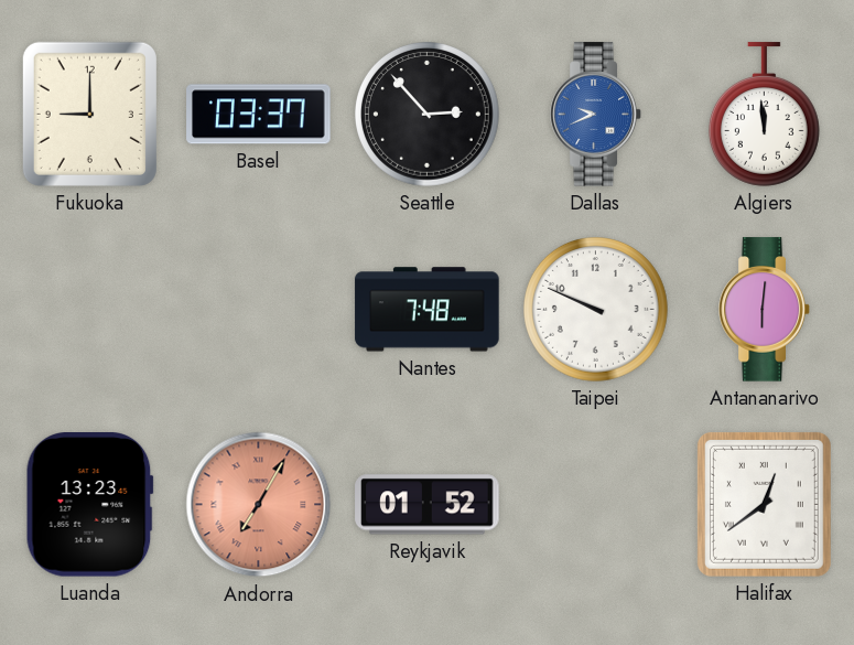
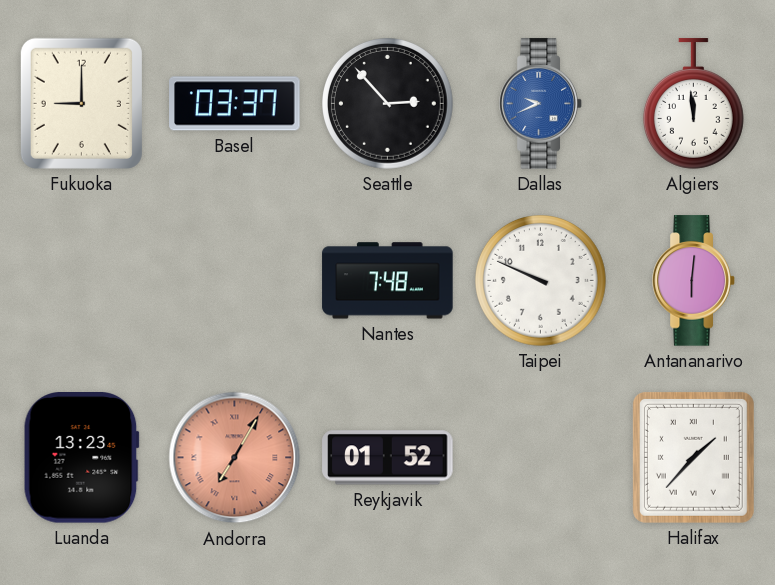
Halifax: 12:39 -> 1:37 (693, 457)
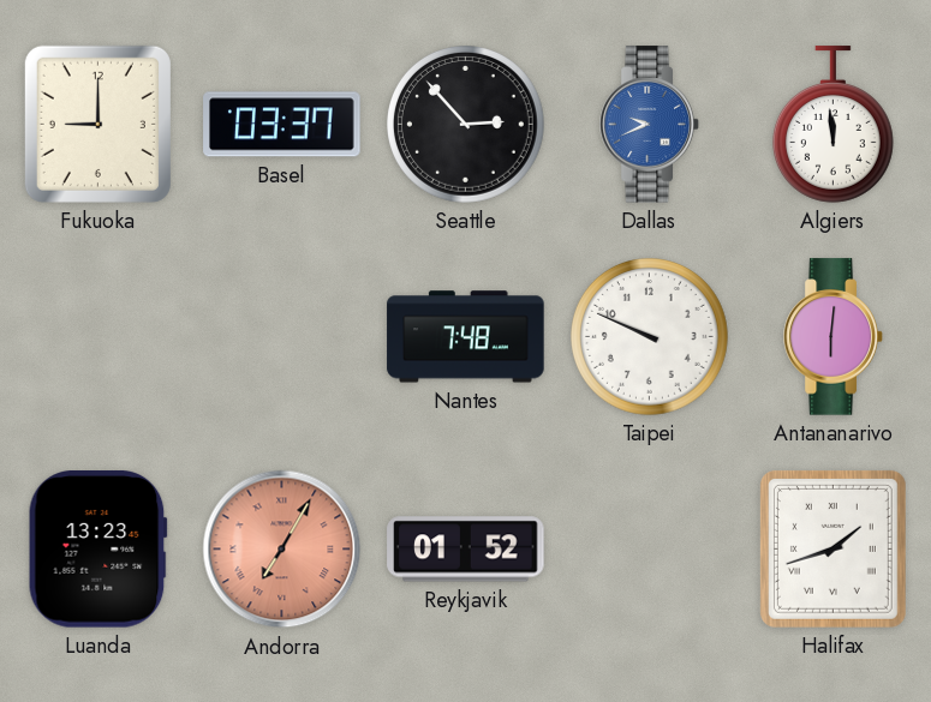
Halifax: 1:37 -> 1:42 (832, 548)
